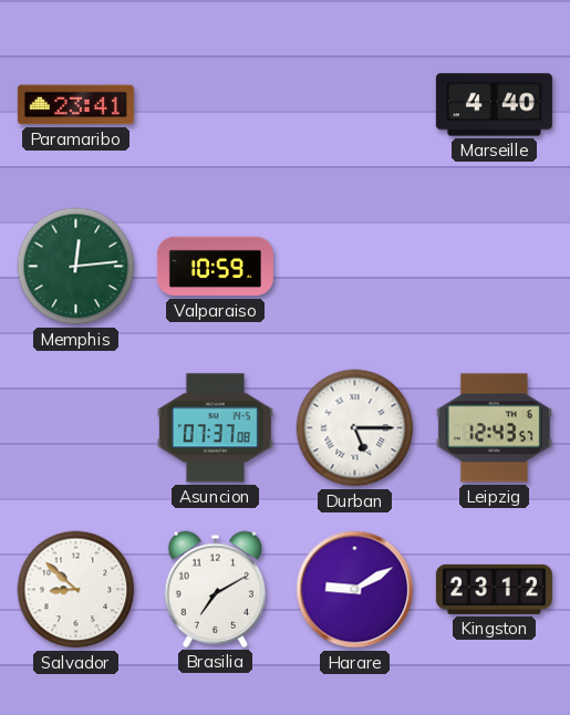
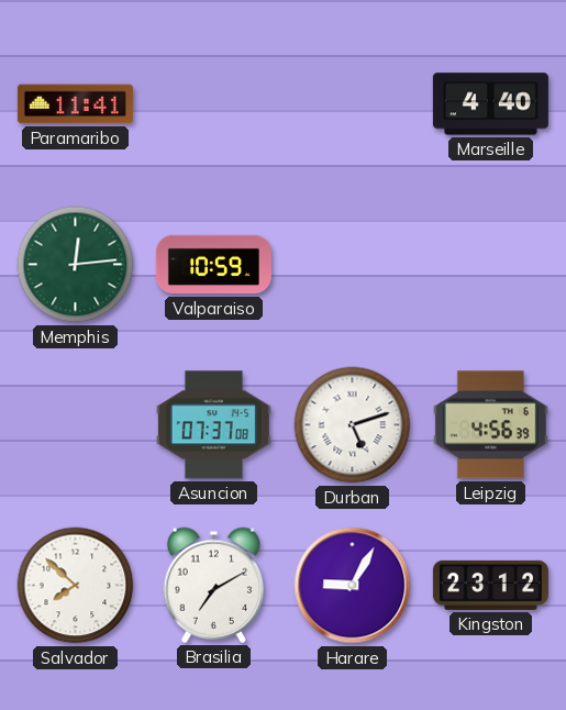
Paramaribo: 23:41 -> 11:41 (75, 104)
Durban: 5:15 -> 5:12 (353, 425)
Leipzig: 12:43 -> 4:56 (490, 425)
Salvador: 8:52 -> 7:52 (76, 586)
Harare: 9:10 -> 9:05 (353, 586)
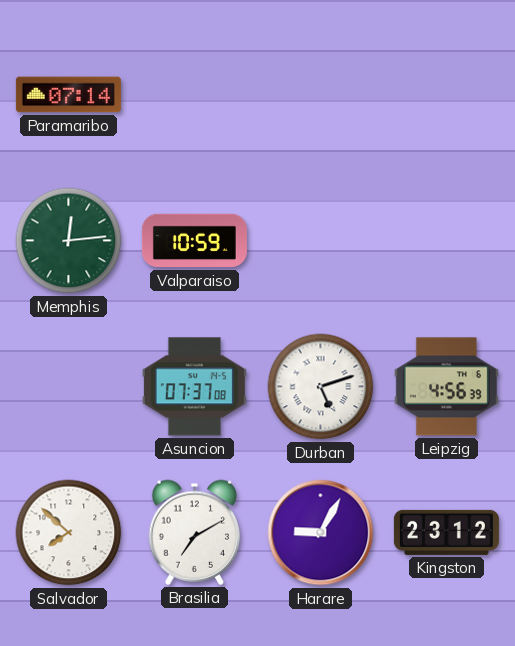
Paramaribo: 11:41 -> 07:14 (68, 95)
Marseille: 4:40 -> none (490, 104)
